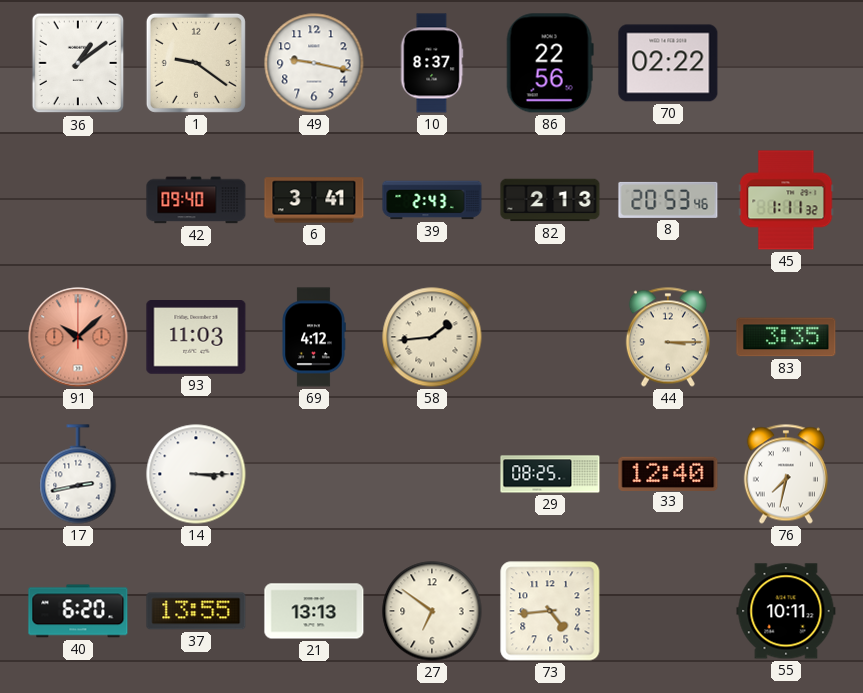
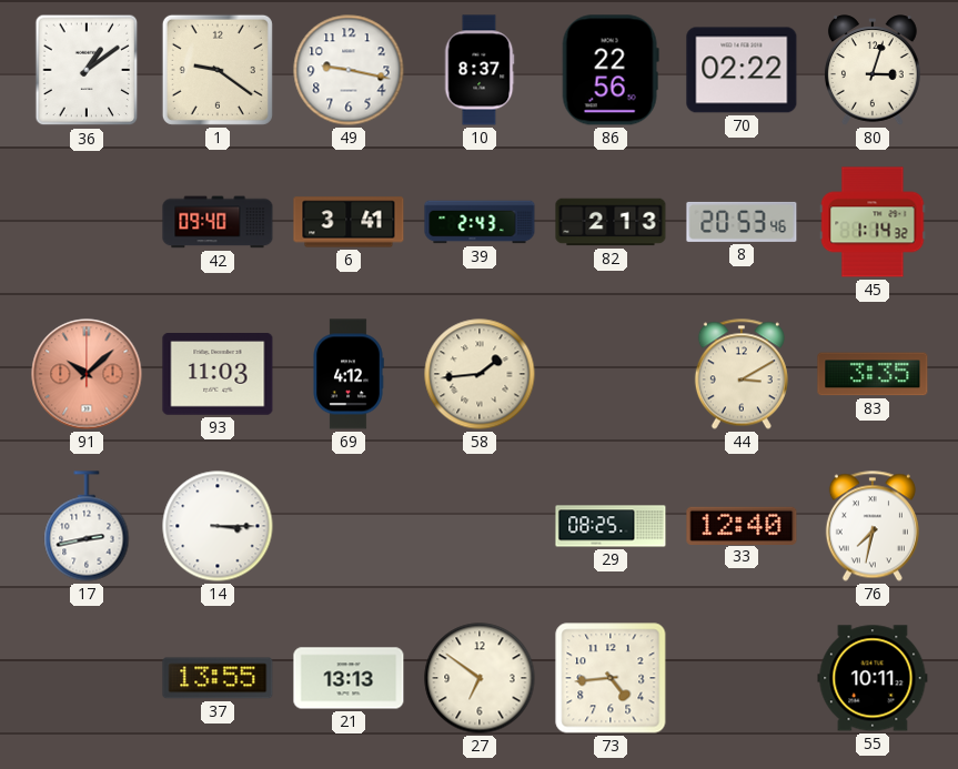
80: none -> 3:03 (873, 70)
45: 1:11 -> 1:14 (873, 222)
44: 3:15 -> 3:10 (742, 374)
40: 6:20 -> none (78, 611)
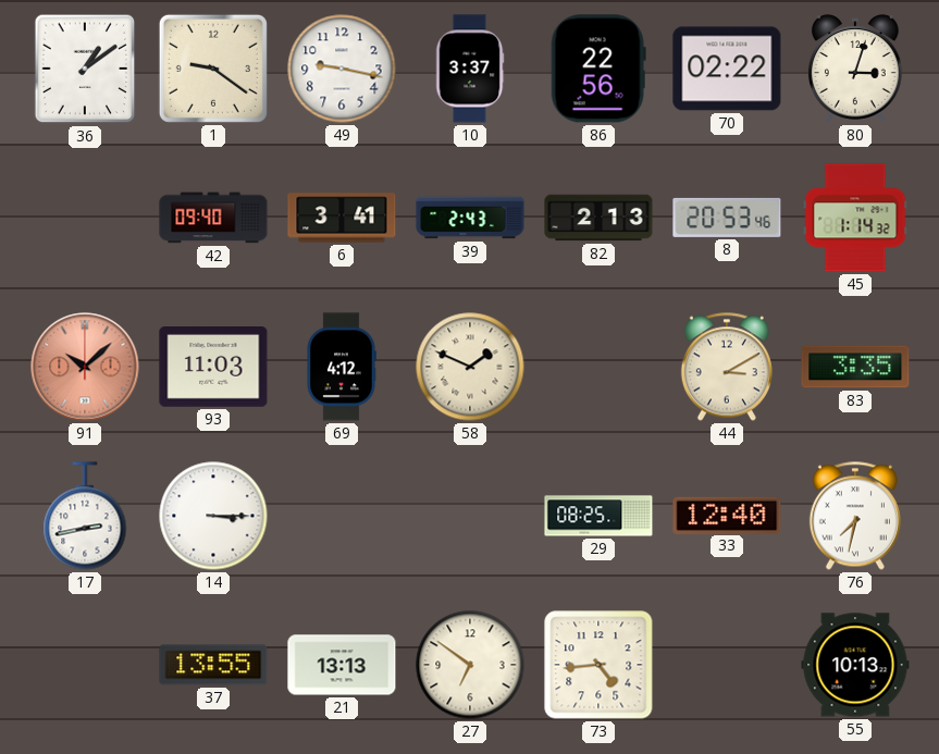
10: 8:37 -> 3:37 (470, 69)
58: 1:44 -> 1:49 (470, 367)
55: 10:11 -> 10:13 (855, 665)
